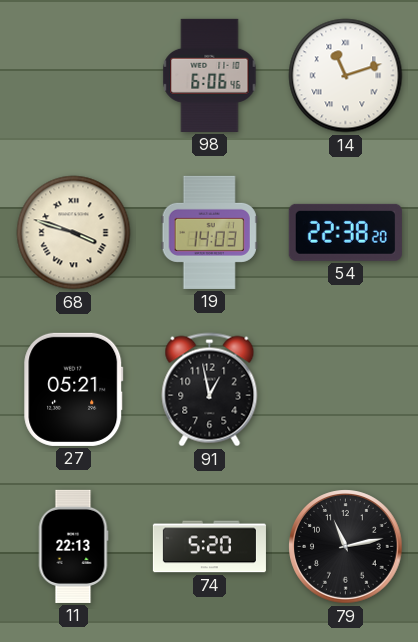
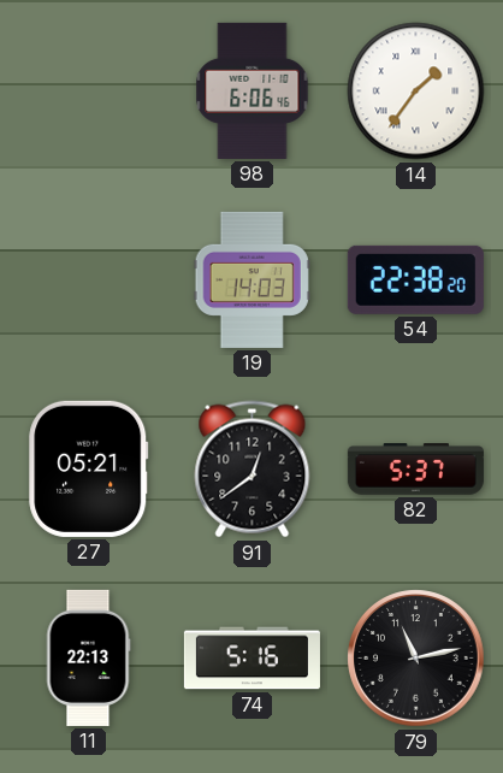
14: 11:12 -> 1:36 (416, 92)
68: 3:48 -> none (74, 233)
91: 12:58 -> 12:39 (253, 470)
82: none -> 5:37 (415, 470)
74: 5:20 -> 5:16 (251, 659)
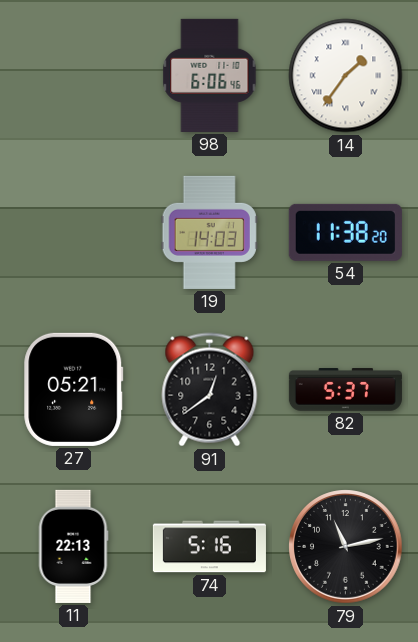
54: 22:38 -> 11:38 (345, 232)
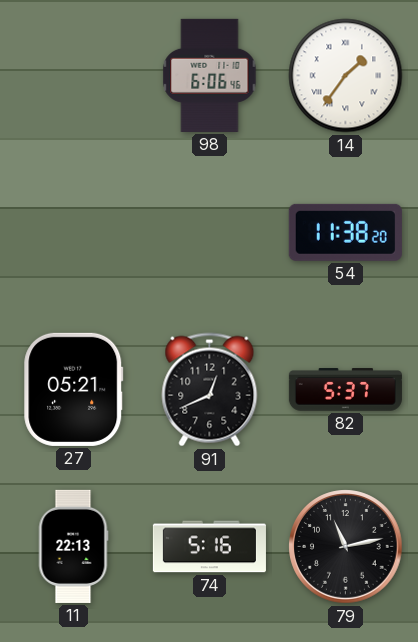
19: 14:03 -> none (209, 232)
91: 12:39 -> 12:41 (210, 390)
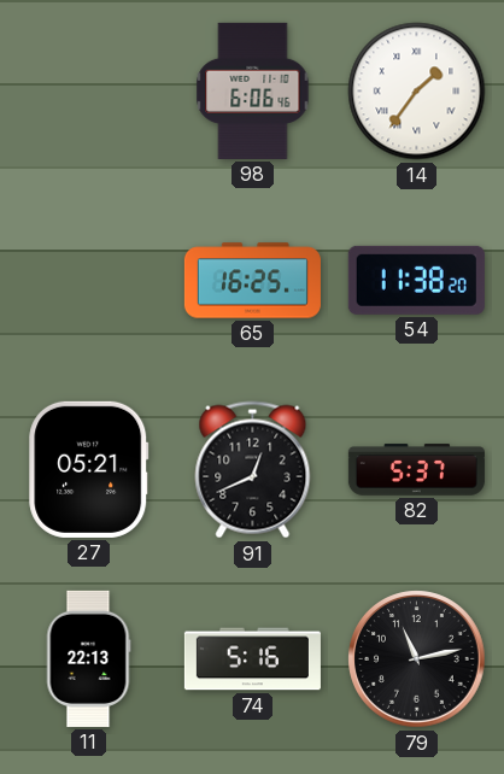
65: none -> 16:25 (252, 281)
